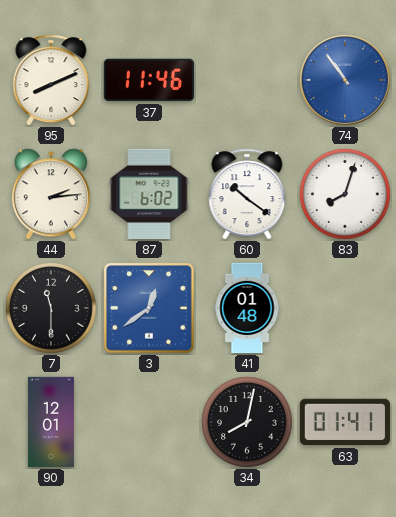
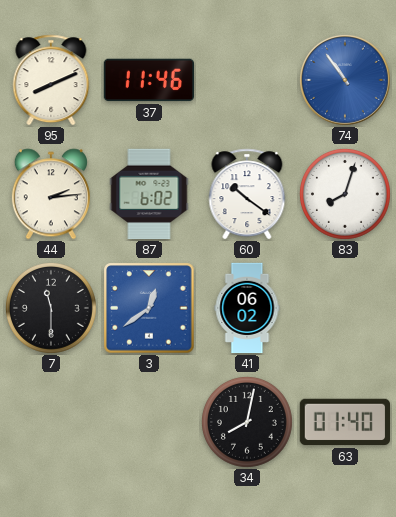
41: 01:48 -> 06:02 (247, 308)
90: 12:01 -> none (51, 422)
63: 01:41 -> 01:40 (344, 422)
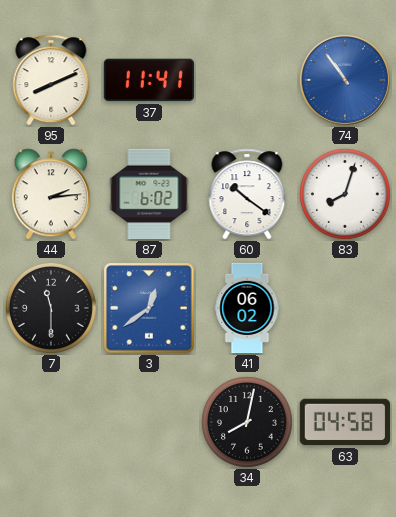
37: 11:46 -> 11:41 (148, 80)
63: 01:40 -> 04:58 (344, 422)
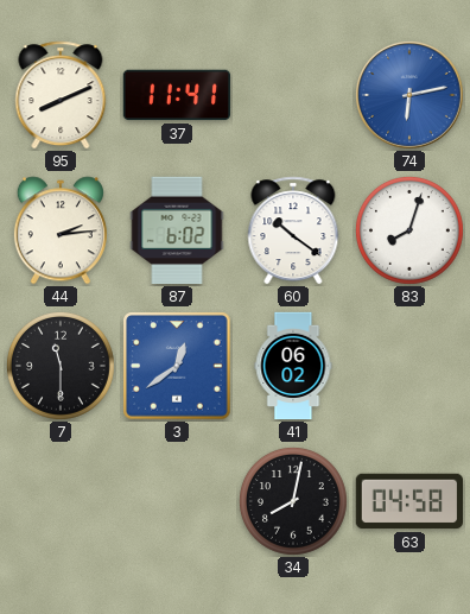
74: 10:54 -> 6:13 (409, 95)
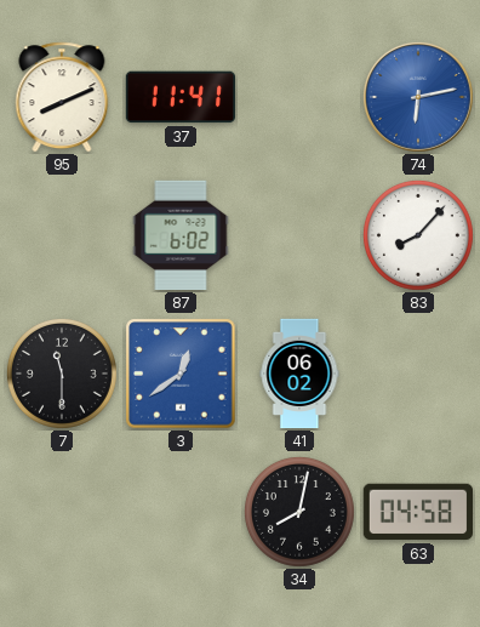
44: 2:14 -> none (61, 230)
60: 10:21 -> none (293, 230)
83: 8:03 -> 8:07 (418, 235)
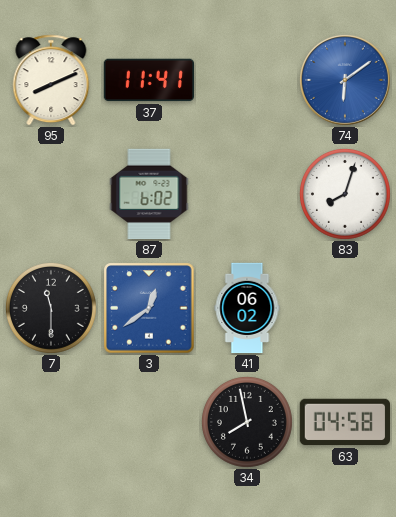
74: 6:13 -> 6:09 (345, 80)
83: 8:07 -> 8:03 (345, 194)
34: 8:02 -> 7:58 (247, 422)
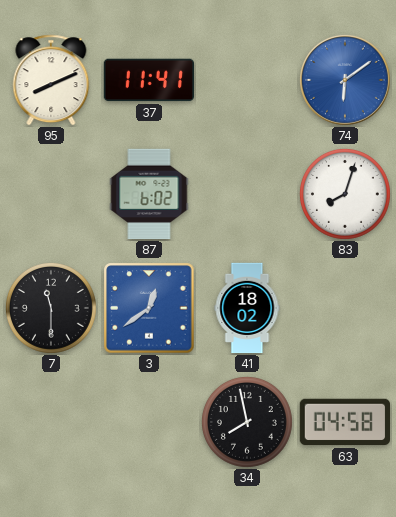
41: 06:02 -> 18:02 (247, 308)
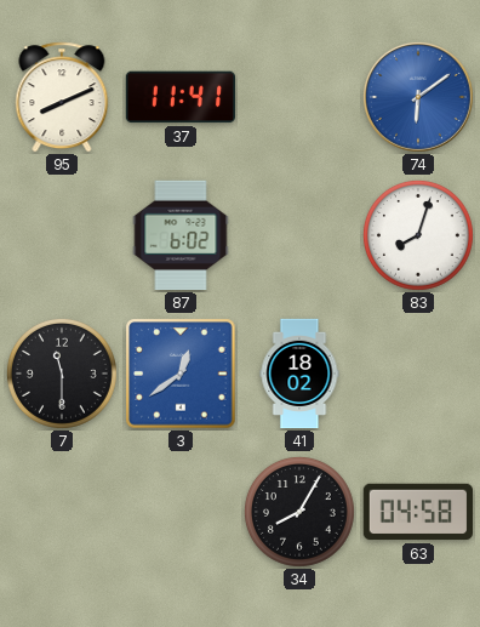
34: 7:58 -> 8:05 (299, 512)
